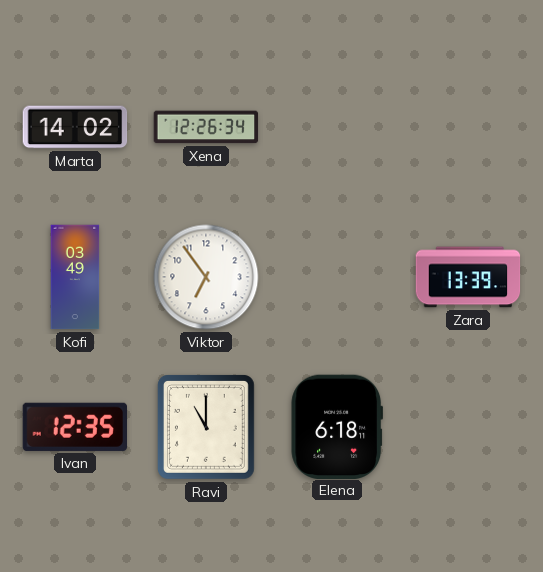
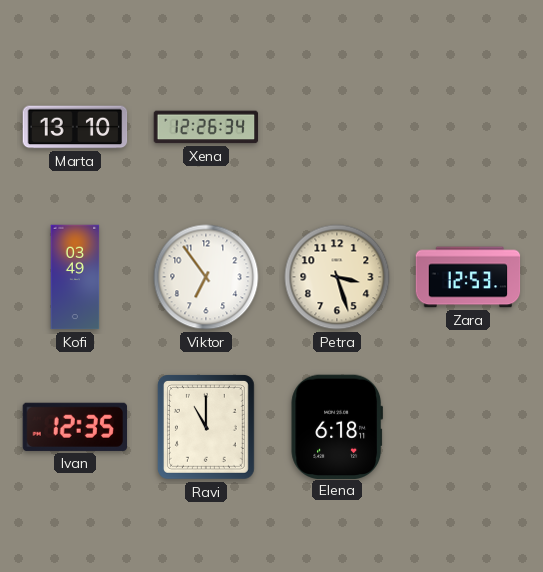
Marta: 14:02 -> 13:10 (75, 127)
Petra: none -> 3:27 (337, 277)
Zara: 13:39 -> 12:53 (468, 277)
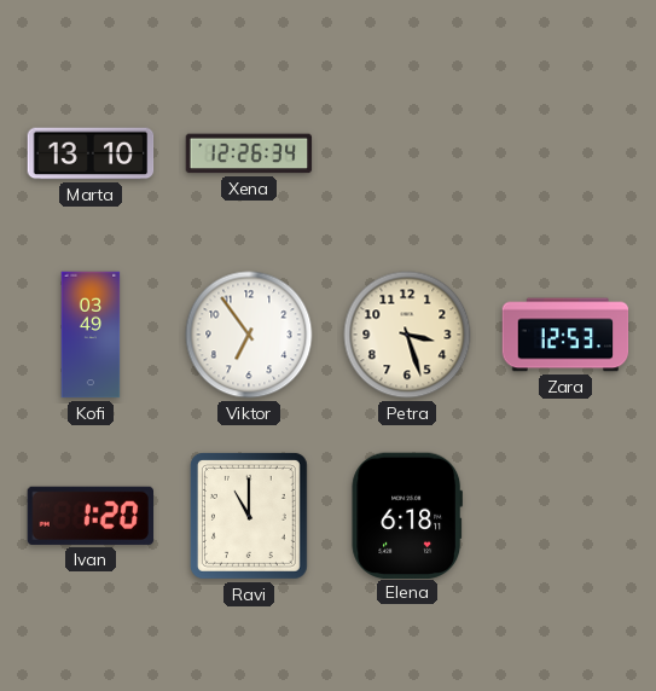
Ivan: 12:35 -> 1:20 (89, 516)
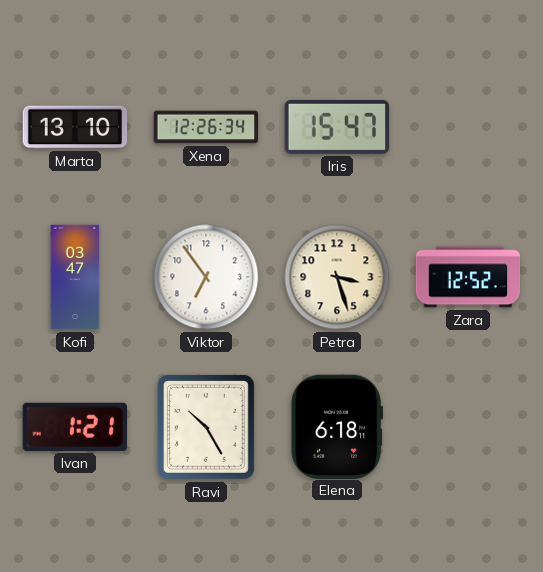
Iris: none -> 15:47 (337, 127)
Kofi: 03:49 -> 03:47 (75, 277)
Zara: 12:53 -> 12:52 (468, 277)
Ivan: 1:20 -> 1:21 (74, 427)
Ravi: 11:00 -> 10:25 (206, 427)
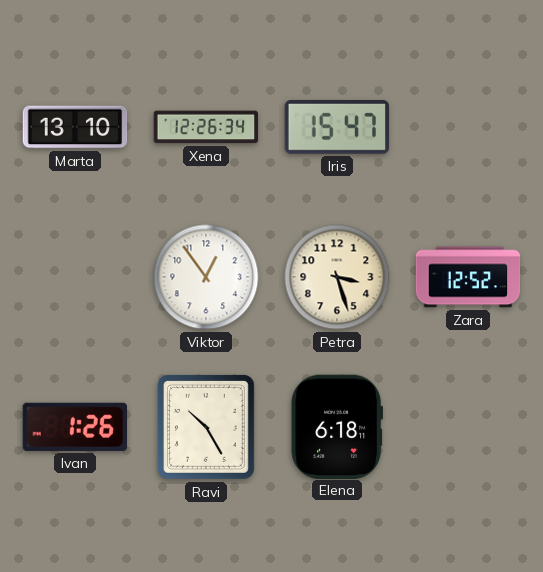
Kofi: 03:47 -> none (75, 277)
Viktor: 6:54 -> 12:54 (206, 277)
Ivan: 1:21 -> 1:26 (74, 427)
